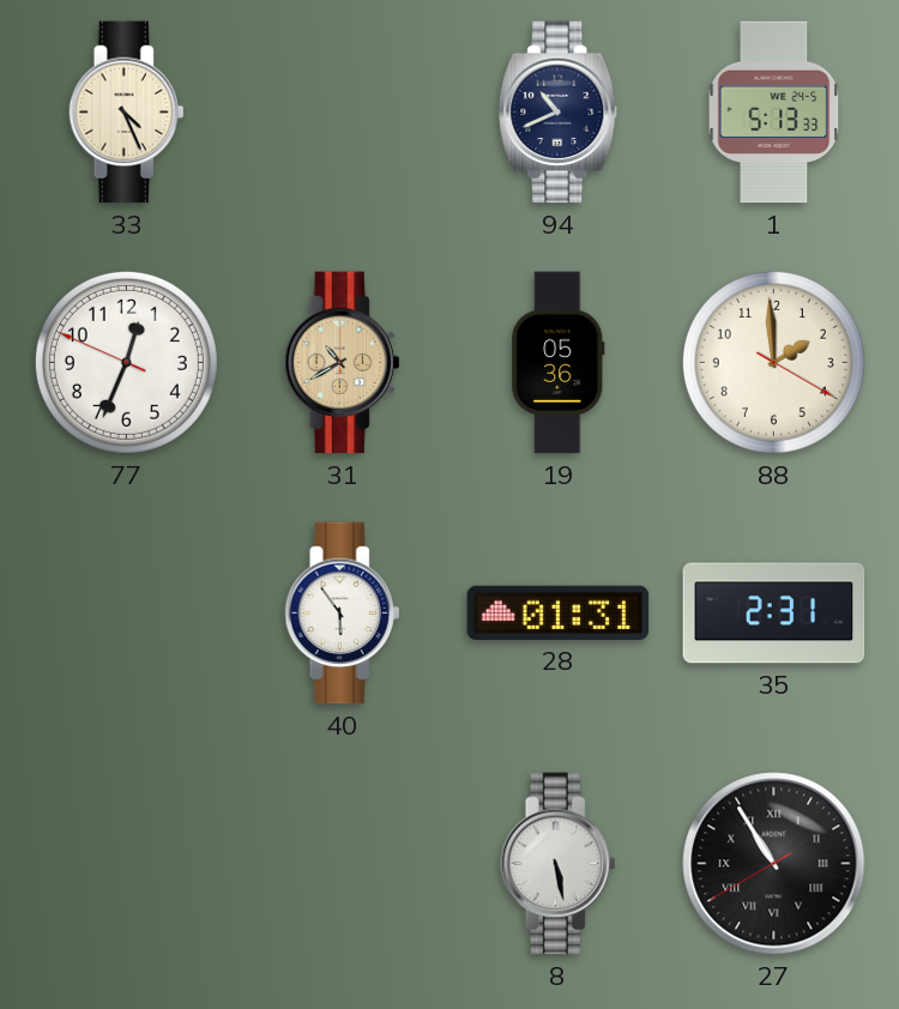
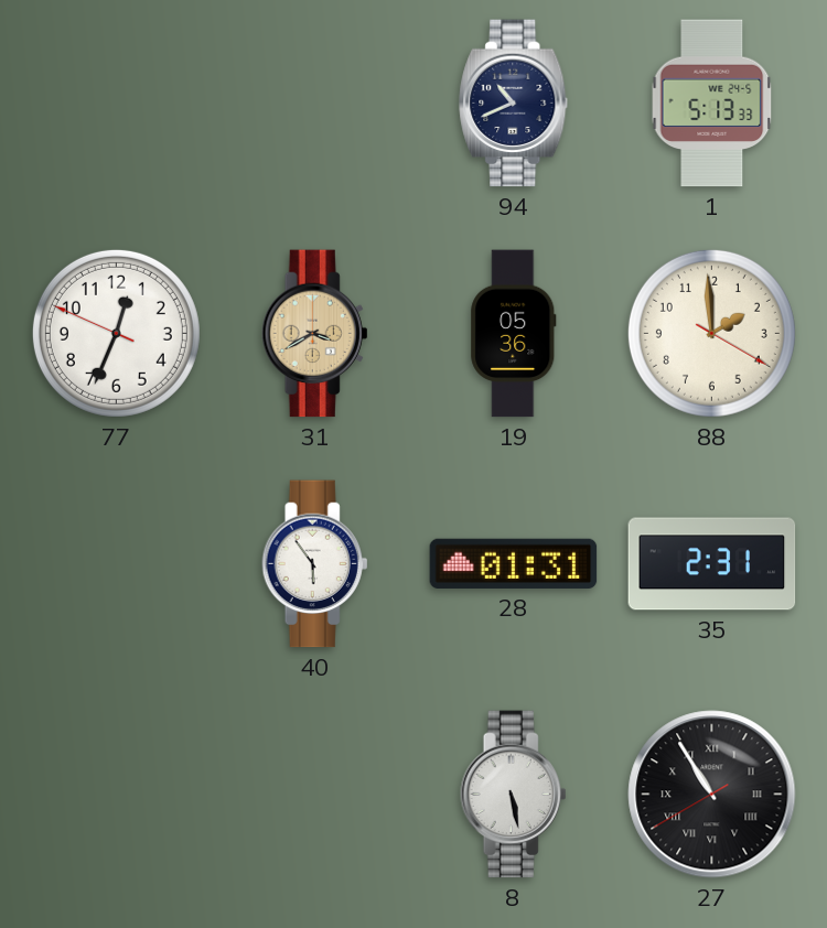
33: 4:26 -> none (127, 113)
31: 10:40 -> 3:40 (315, 334)
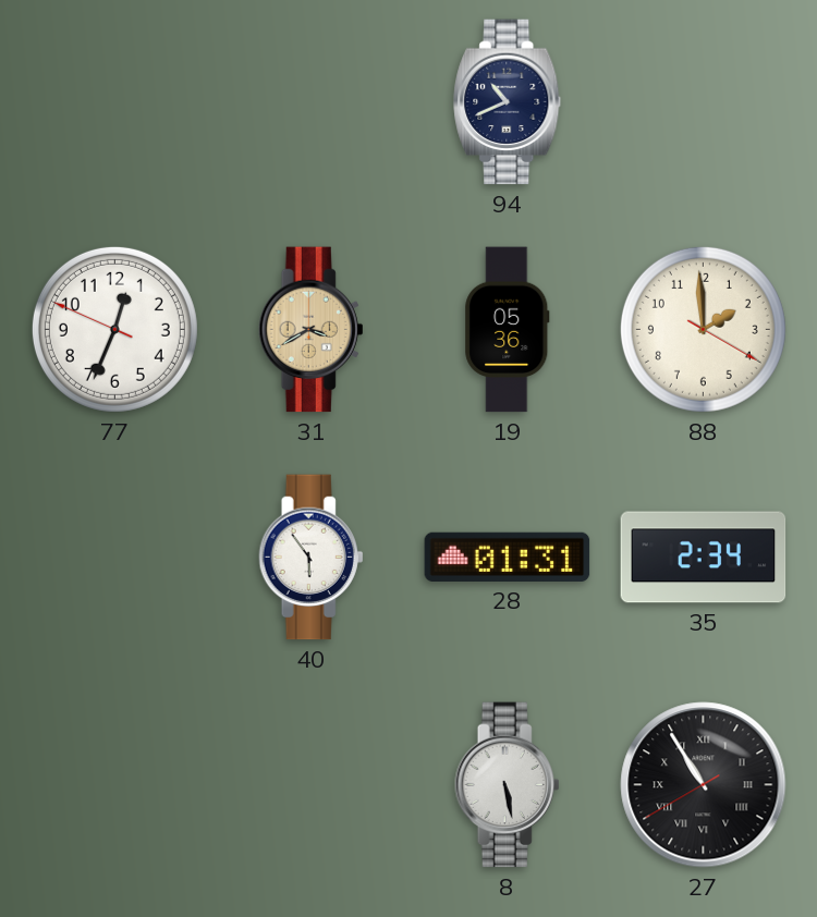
1: 5:13 -> none (712, 104)
35: 2:31 -> 2:34 (704, 558)
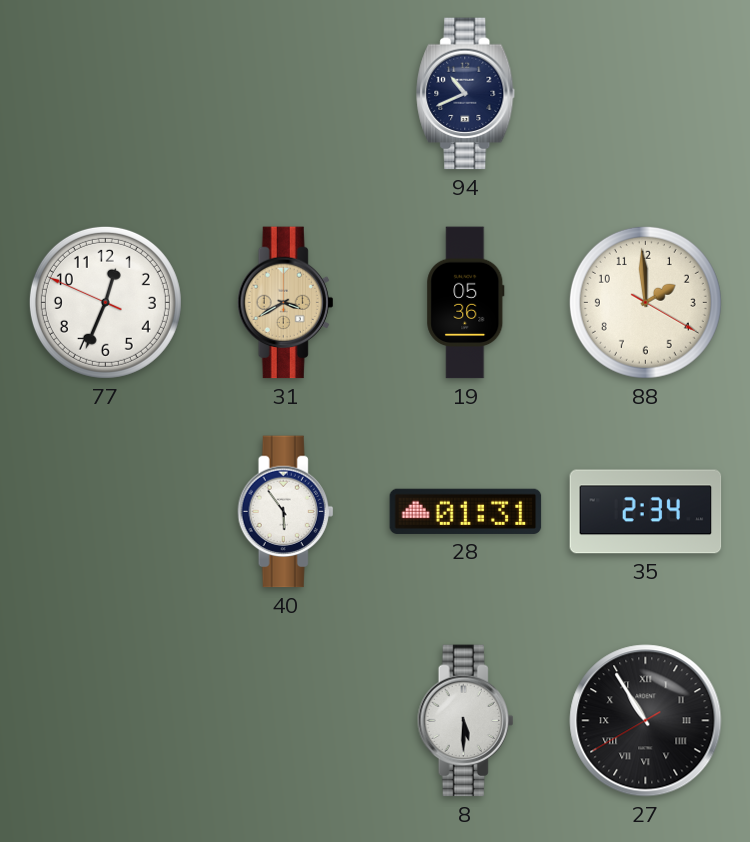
8: 5:28 -> 5:30 (466, 721)
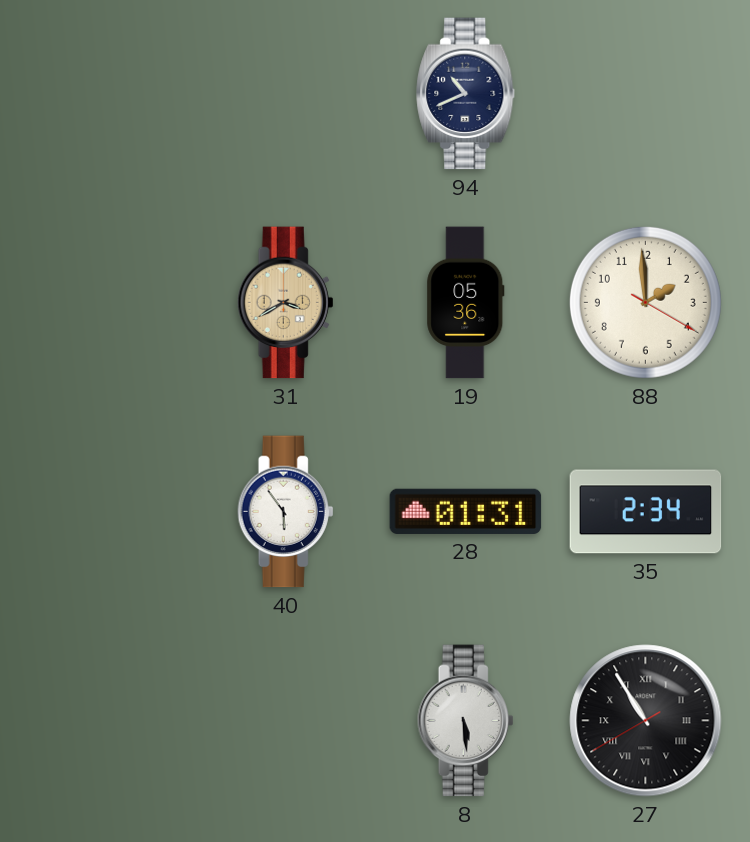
77: 12:33 -> none (105, 302)
8: 5:30 -> 5:29 (466, 721)
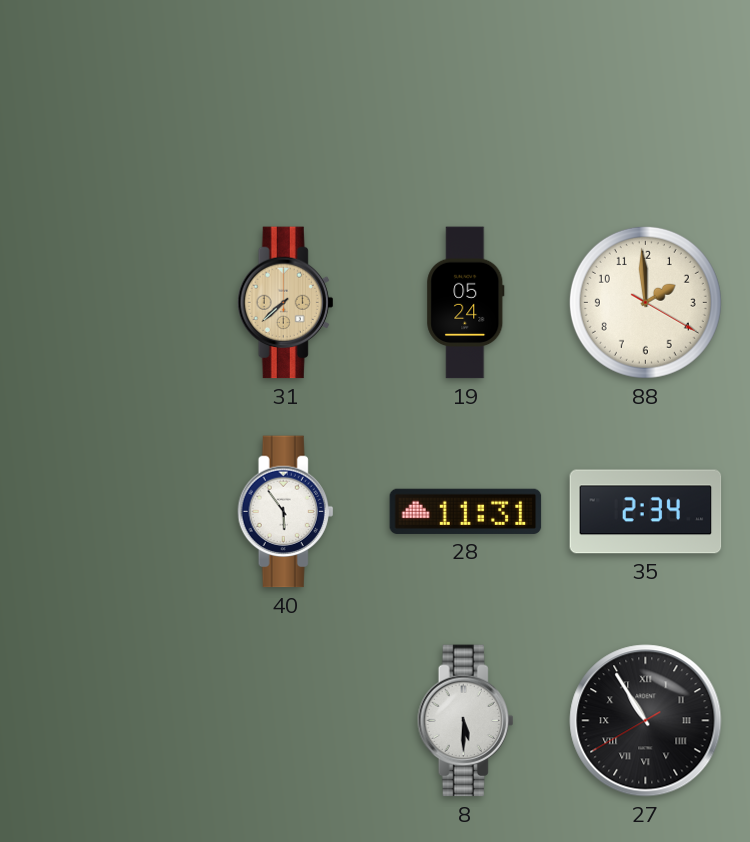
94: 10:41 -> none (466, 94)
31: 3:40 -> 7:38 (286, 303)
19: 05:36 -> 05:24 (466, 303)
28: 01:31 -> 11:31 (466, 511)
8: 5:29 -> 5:30 (466, 721)
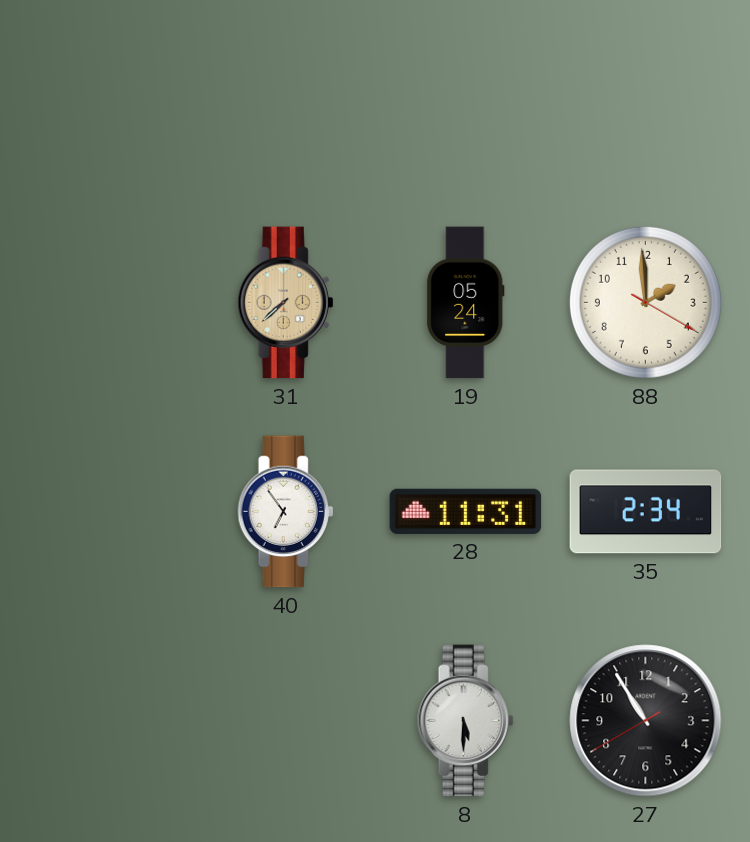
40: 5:54 -> 6:54 (286, 512)
27 numerals: Roman -> Arabic (646, 721)
